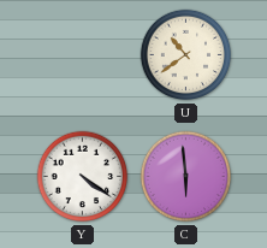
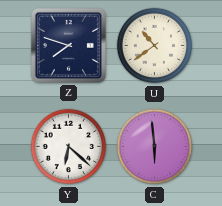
Z: none -> 7:48 (68, 45)
Y: 4:21 -> 6:22 (69, 147)
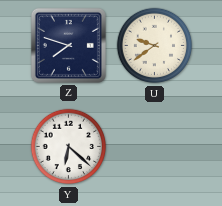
U: 10:39 -> 9:39 (155, 46)
C: 5:59 -> none (155, 147)
